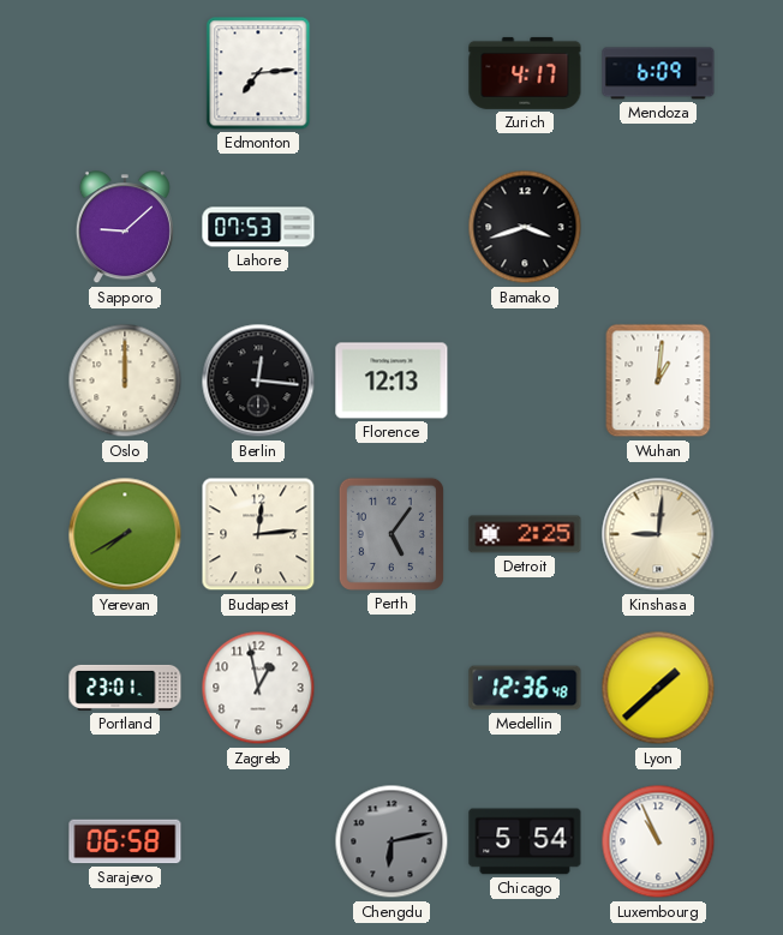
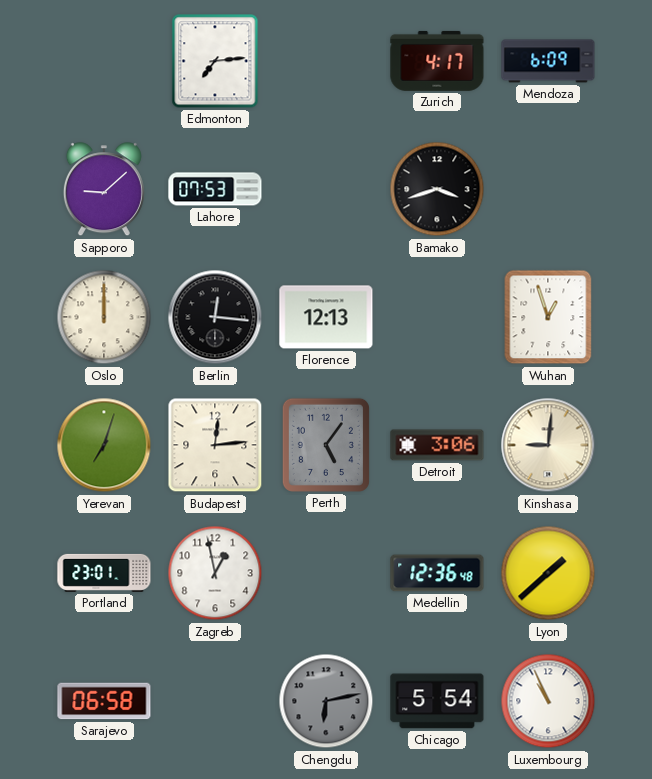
Wuhan: 1:01 -> 12:57 (548, 317)
Yerevan: 7:40 -> 7:03 (104, 445)
Detroit: 2:25 -> 3:06 (437, 445)
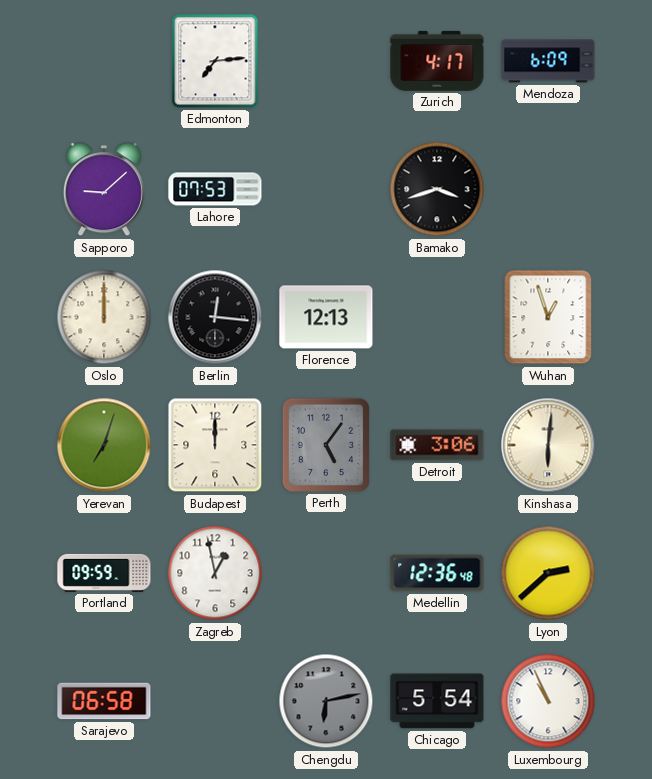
Budapest: 12:14 -> 12:00 (215, 445)
Kinshasa: 9:01 -> 6:01 (548, 445)
Portland: 23:01 -> 09:59 (104, 573)
Lyon: 1:38 -> 2:38 (548, 573)
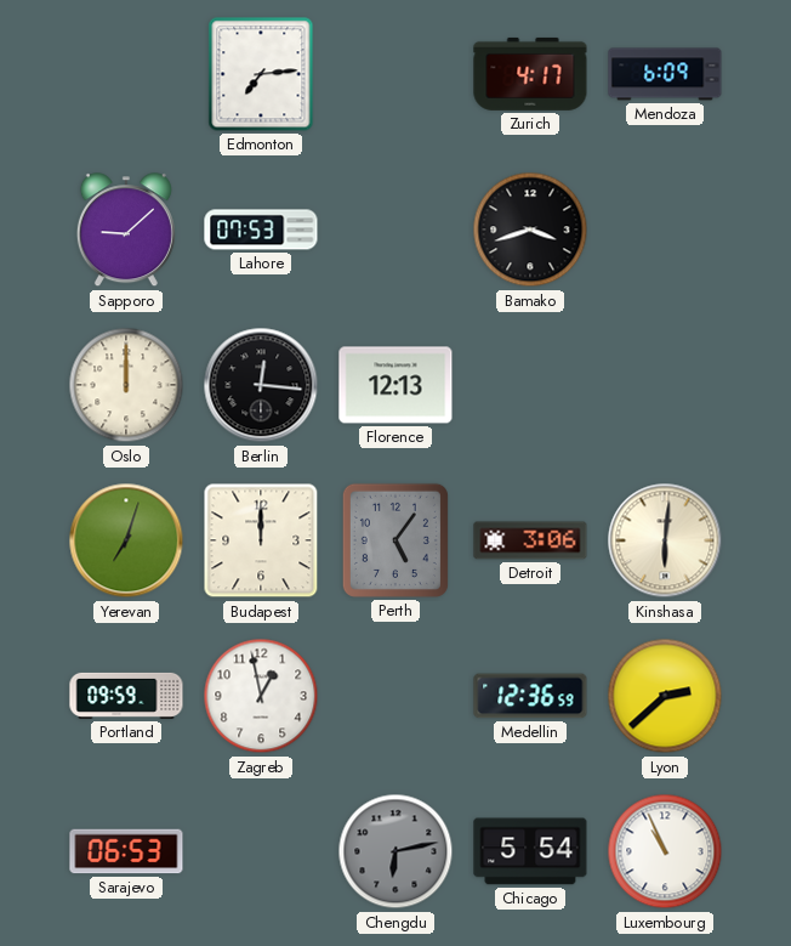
Wuhan: 12:57 -> none (548, 317)
Medellin: 12:36:48 -> 12:36:59 (530, 696)
Sarajevo: 06:58 -> 06:53 (126, 851)
